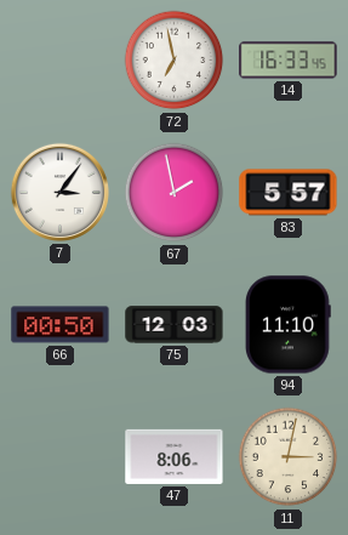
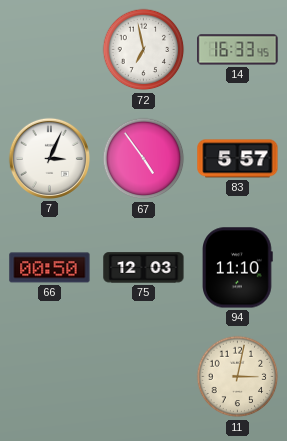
7: 3:06 -> 3:04 (49, 158)
67: 1:58 -> 4:54 (144, 159)
47: 8:06 -> none (175, 456)
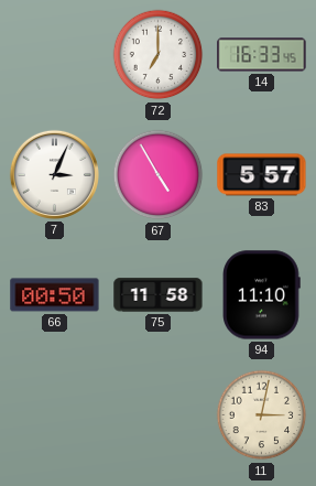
72: 6:58 -> 7:00 (159, 55)
67: 4:54 -> 4:55 (159, 175)
75: 12:03 -> 11:58 (159, 295)
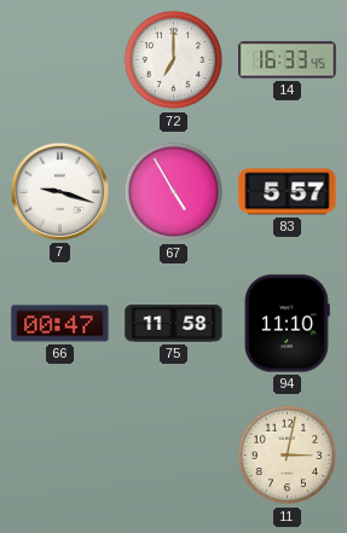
7: 3:04 -> 9:18 (59, 191)
66: 00:50 -> 00:47 (60, 324)
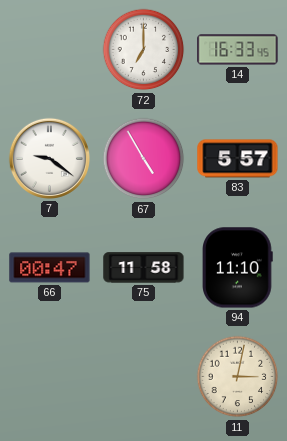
7: 9:18 -> 9:21 (49, 158)
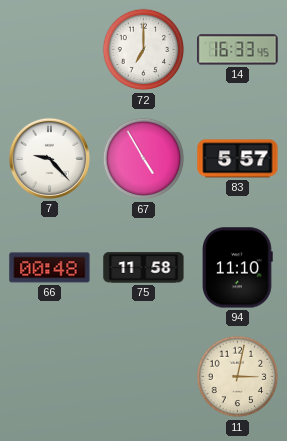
7: 9:21 -> 9:23 (49, 158)
66: 00:47 -> 00:48 (50, 268)
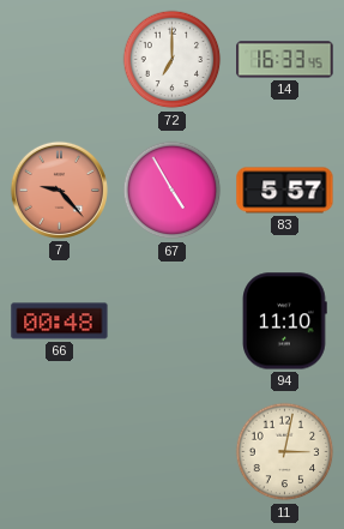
7 dial: white -> salmon (59, 190)
75: 11:58 -> none (144, 268)
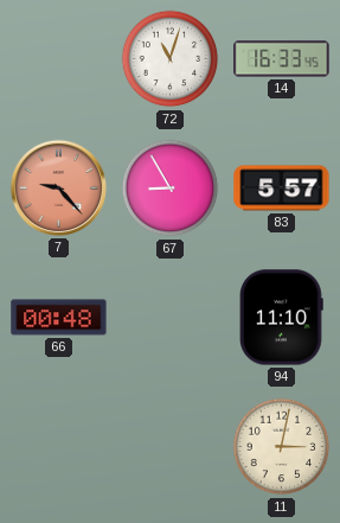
72: 7:00 -> 11:03 (171, 59)
67: 4:55 -> 8:55 (171, 189)
